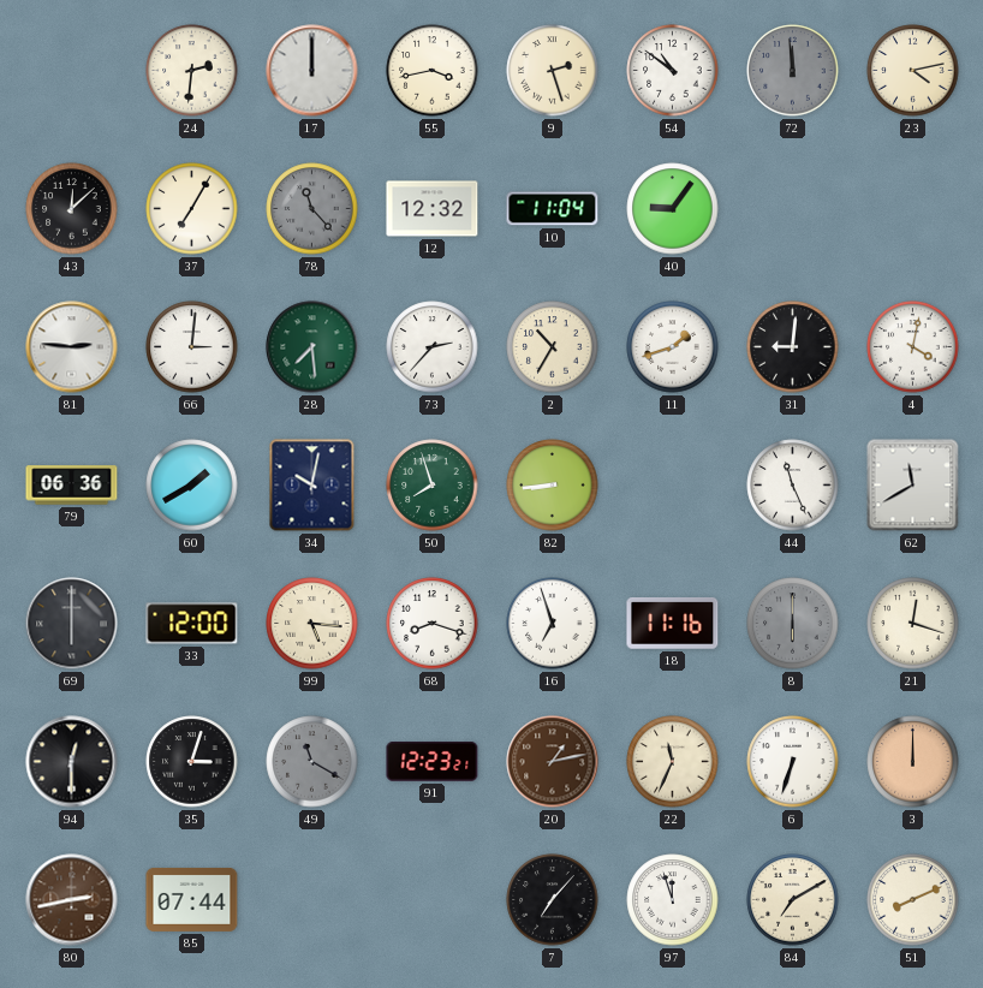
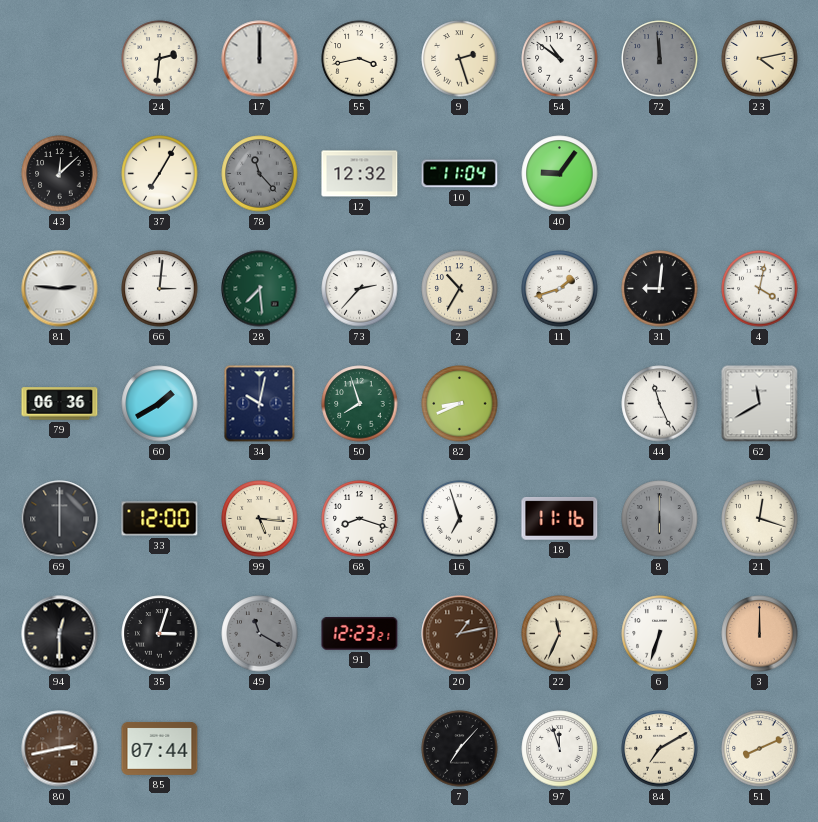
82: 8:44 -> 8:41 (460, 404)
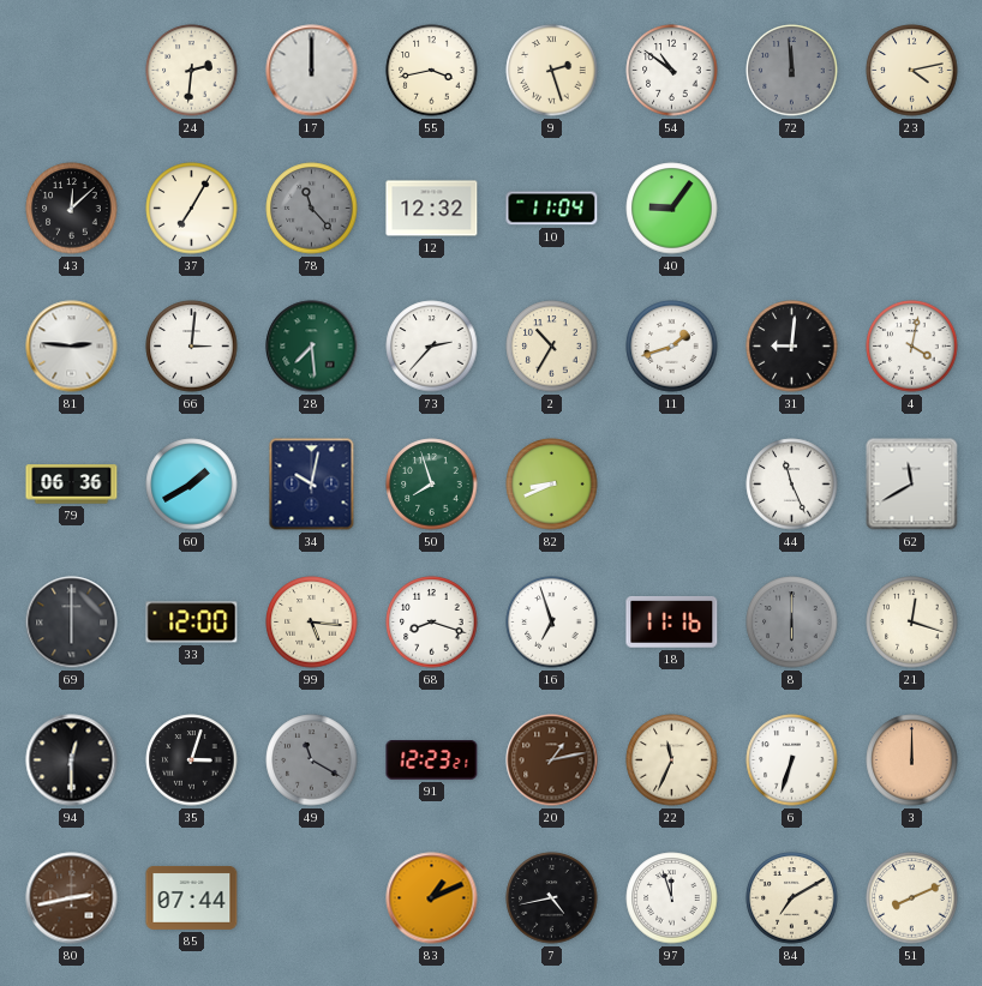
83: none -> 1:11 (432, 898)
7: 7:07 -> 4:43 (552, 898)
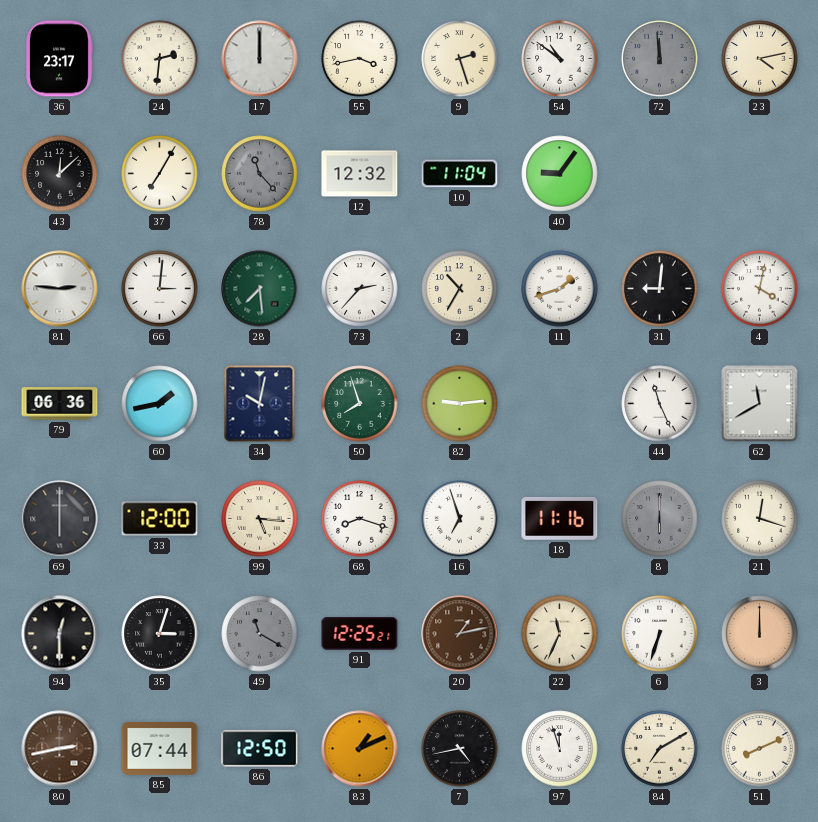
36: none -> 23:17 (60, 59)
60: 1:40 -> 1:43 (160, 404)
82: 8:41 -> 9:14 (460, 404)
91: 12:23 -> 12:25 (360, 634)
86: none -> 12:50 (260, 749)
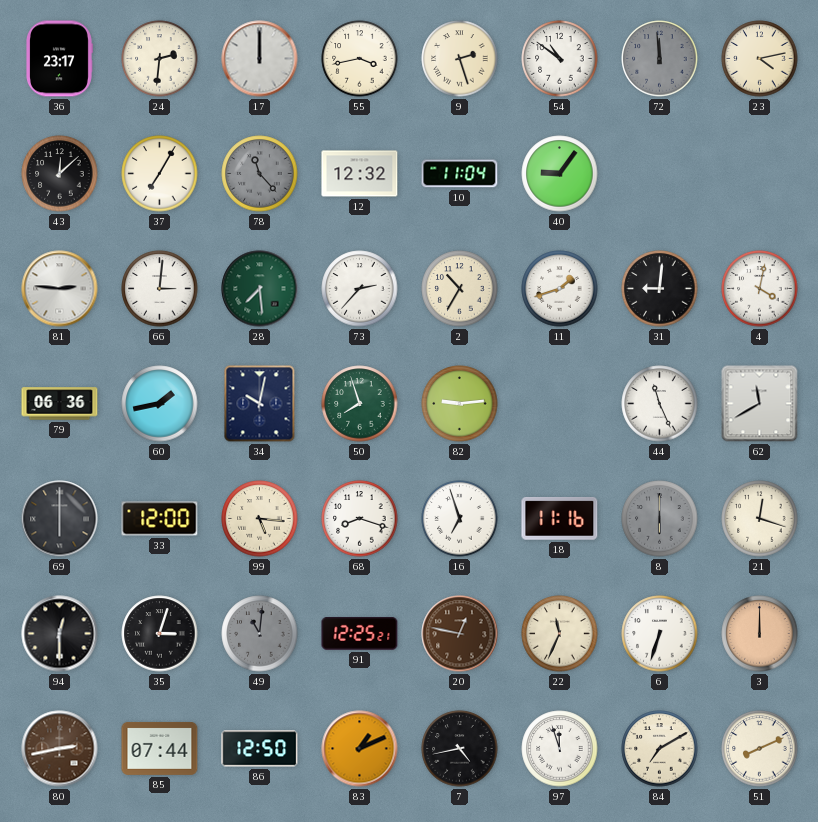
49: 11:20 -> 11:01 (260, 634)
20: 1:13 -> 12:47 (460, 634)
